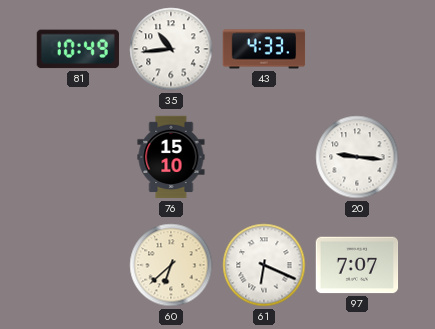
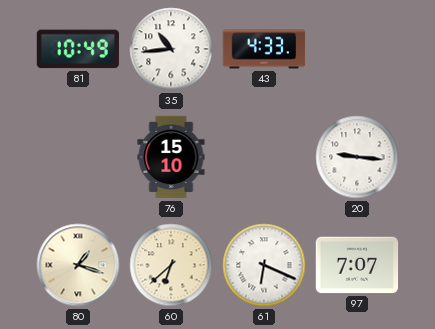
80: none -> 1:18 (78, 265)
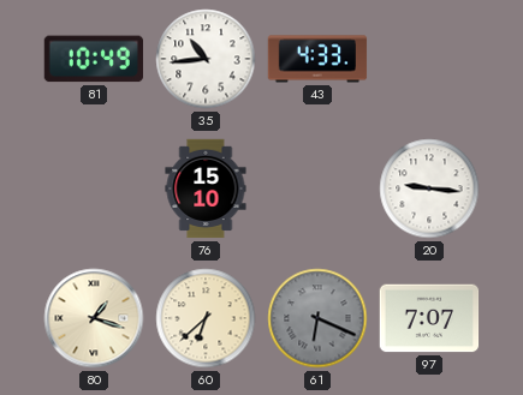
61 dial: white -> grey (317, 318)
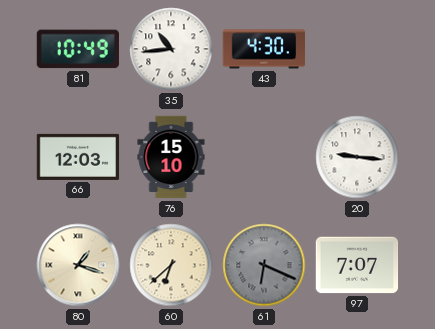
43: 4:33 -> 4:30 (264, 49)
66: none -> 12:03 (78, 157)
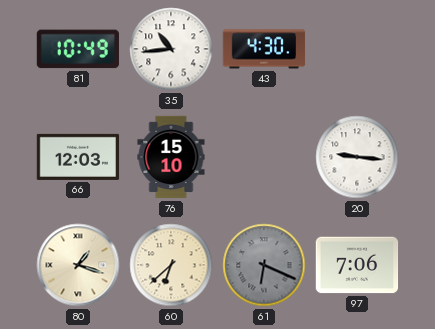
97: 7:07 -> 7:06 (357, 265)
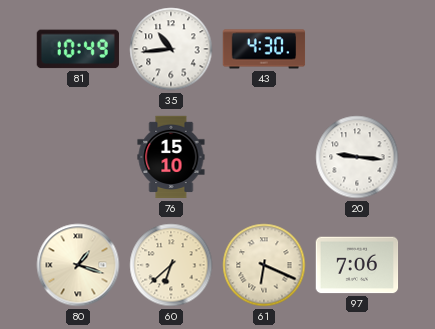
66: 12:03 -> none (78, 157)
61 dial: grey -> cream (264, 265)
